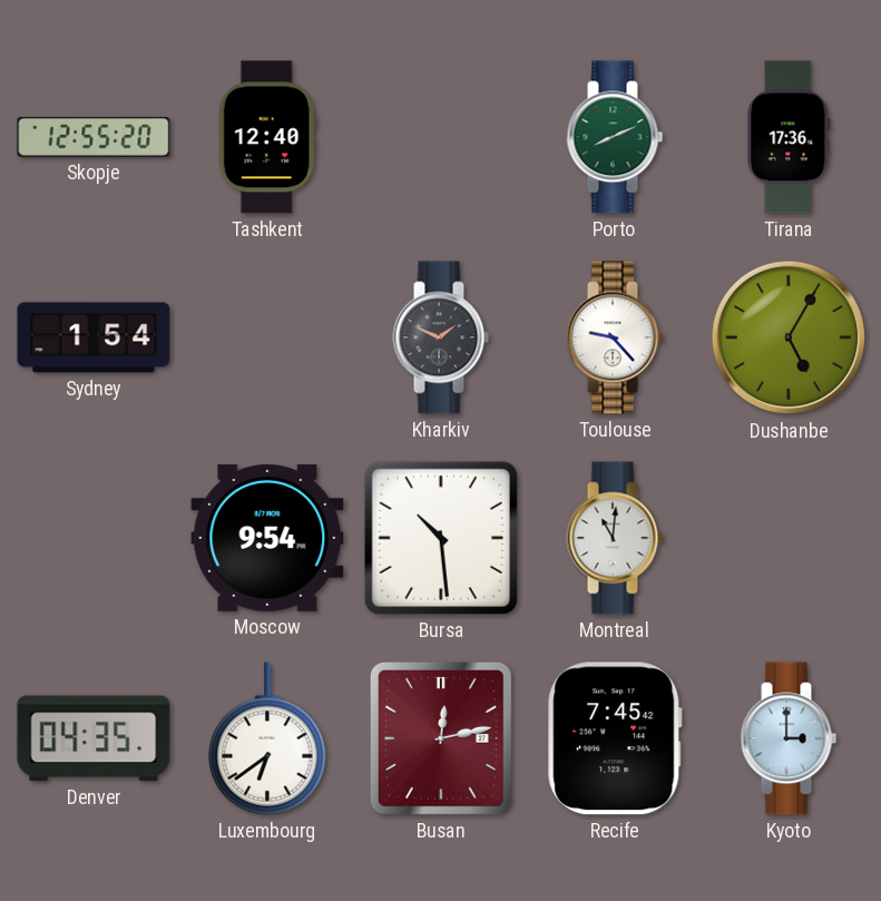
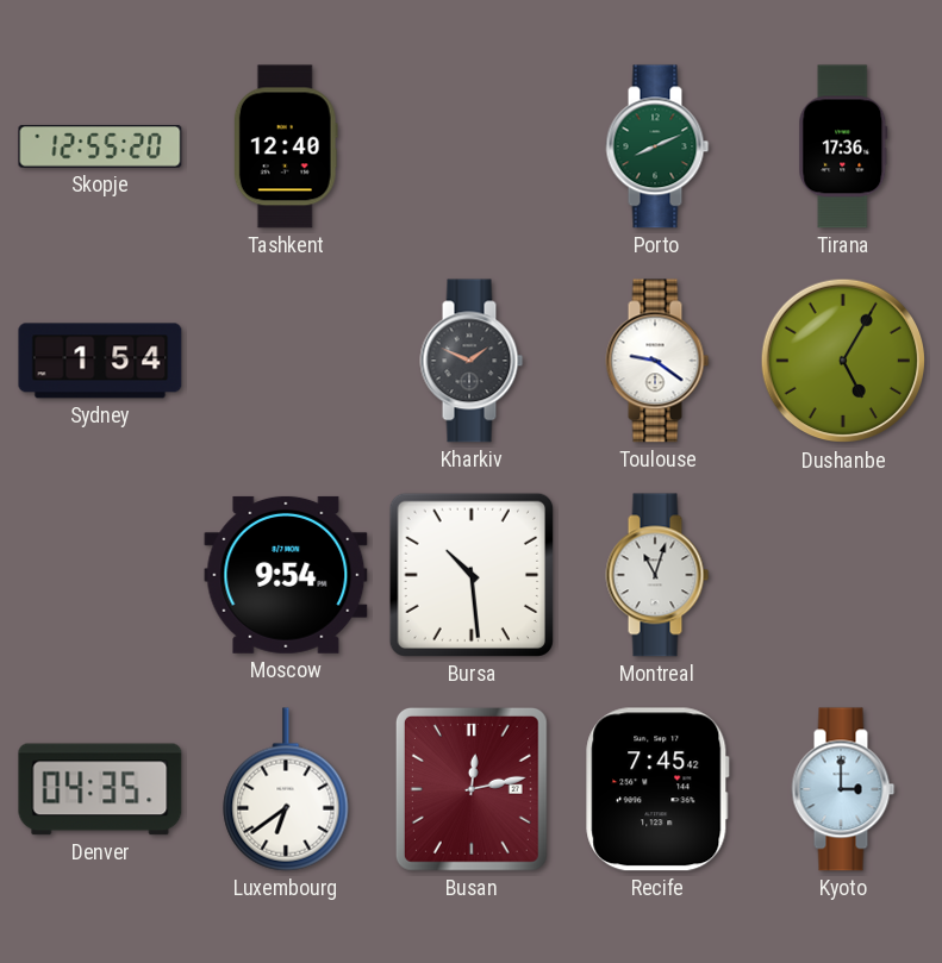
Toulouse: 9:23 -> 9:21 (657, 361)
Montreal: 11:01 -> 11:03 (657, 575)
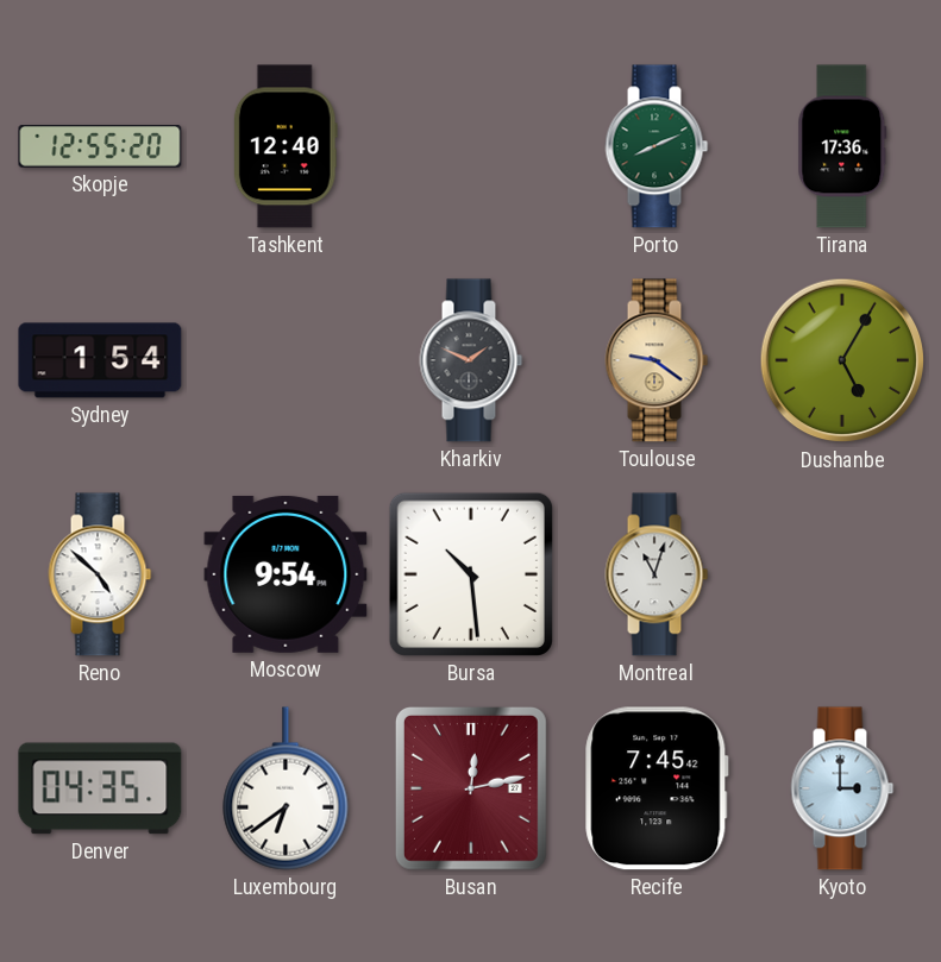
Toulouse dial: white -> champagne (657, 360)
Reno: none -> 4:52 (100, 574)
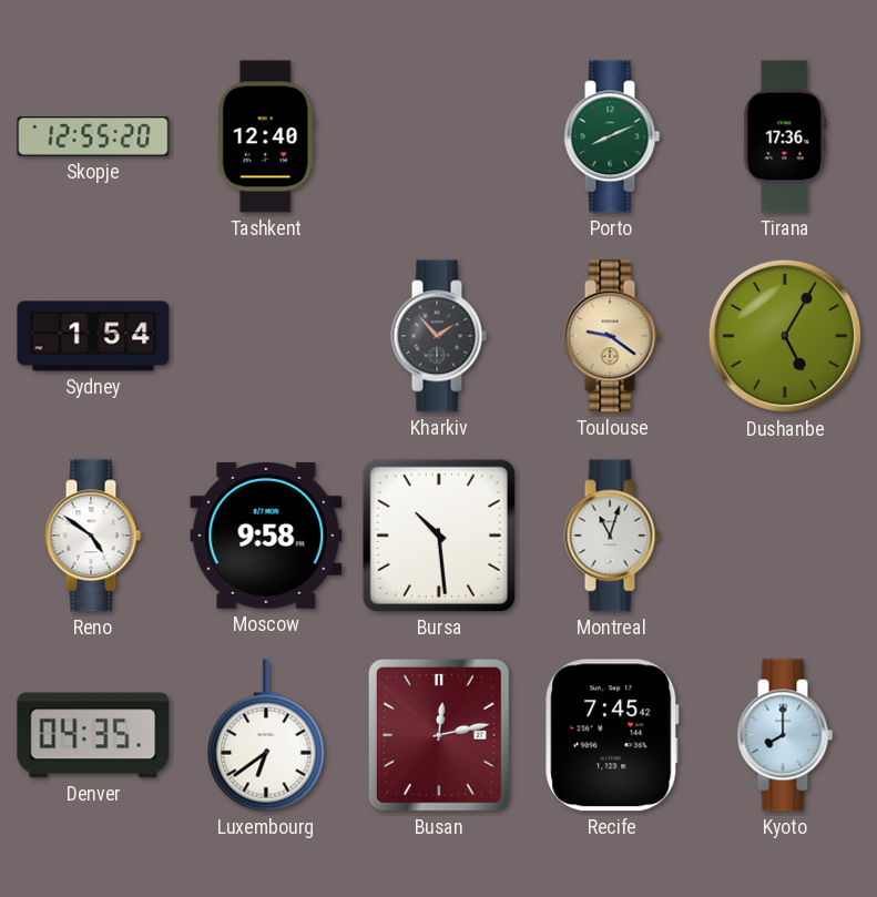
Kharkiv: 1:49 -> 1:53 (439, 336)
Reno: 4:52 -> 4:51 (93, 536)
Moscow: 9:54 -> 9:58 (266, 536)
Kyoto: 3:00 -> 8:00 (785, 735)
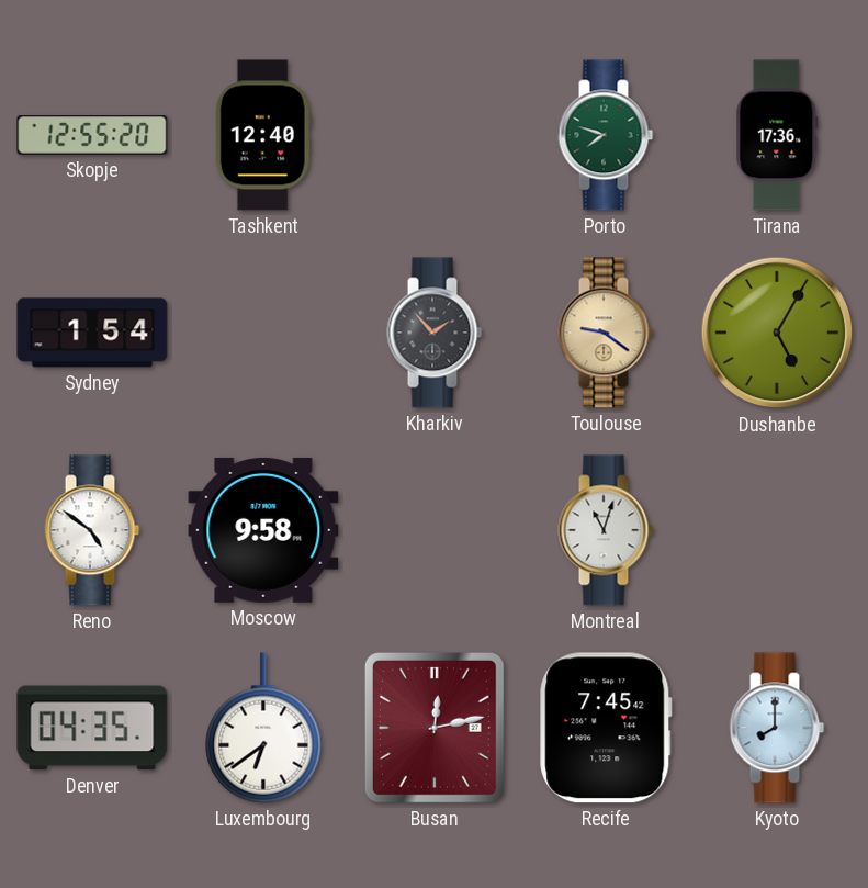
Porto: 8:11 -> 7:48 (606, 135)
Bursa: 10:29 -> none (439, 536)
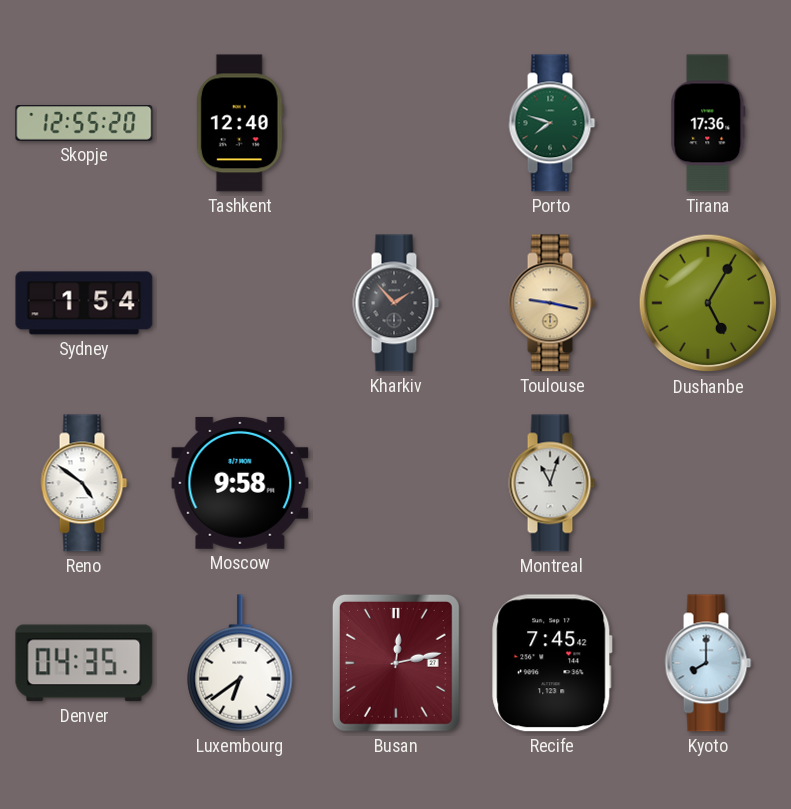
Toulouse: 9:21 -> 9:17 (552, 303)
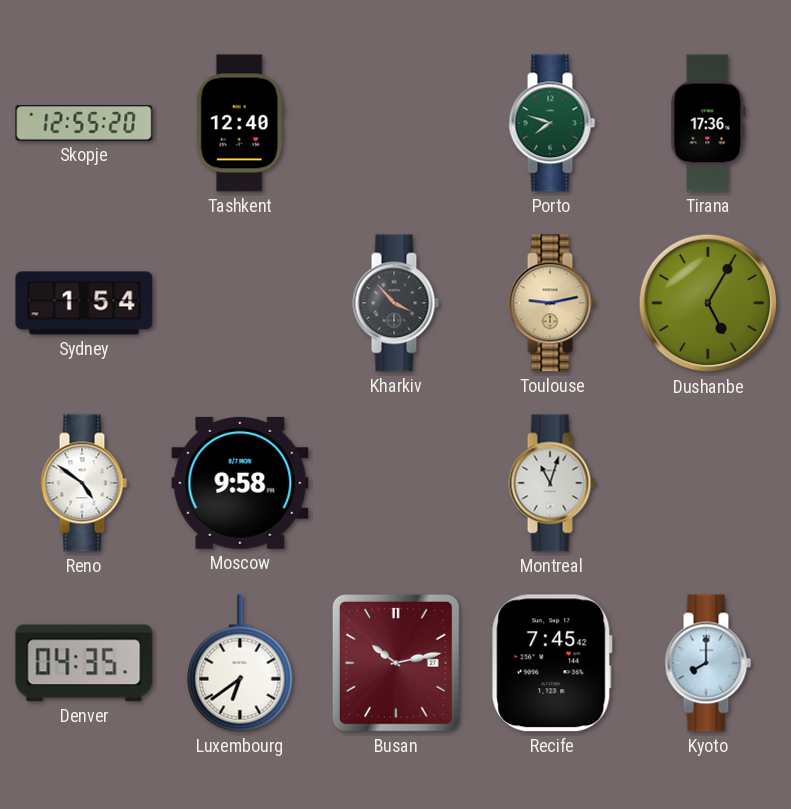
Kharkiv: 1:53 -> 3:53 (396, 303)
Toulouse: 9:17 -> 9:13 (552, 303)
Busan: 12:13 -> 10:13 (396, 663)
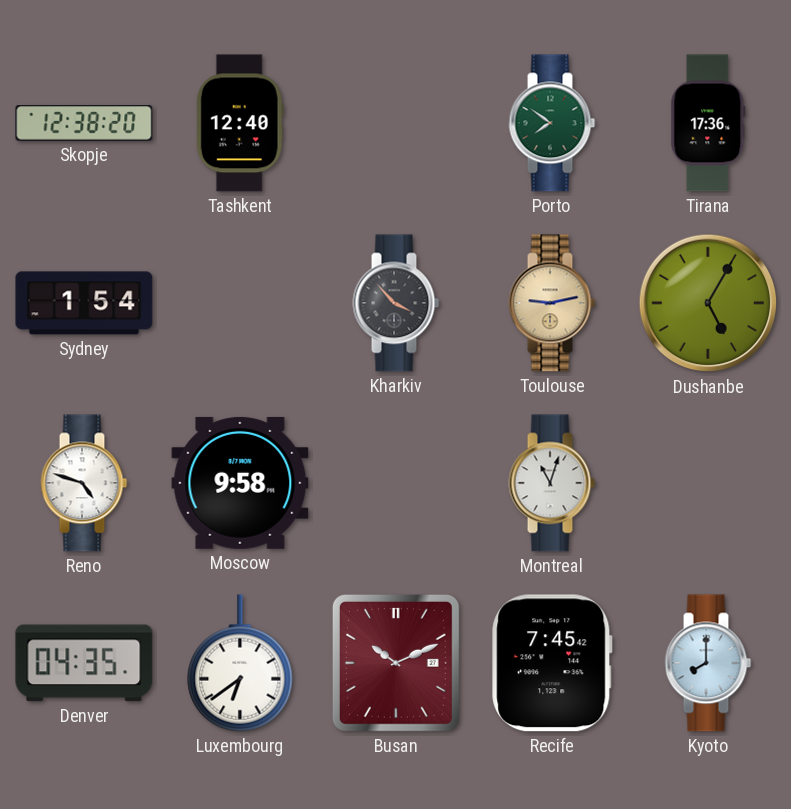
Skopje: 12:55 -> 12:38 (84, 124)
Porto: 7:48 -> 7:51 (552, 123)
Reno: 4:51 -> 4:48 (84, 483)
Busan: 10:13 -> 10:11 (396, 663)
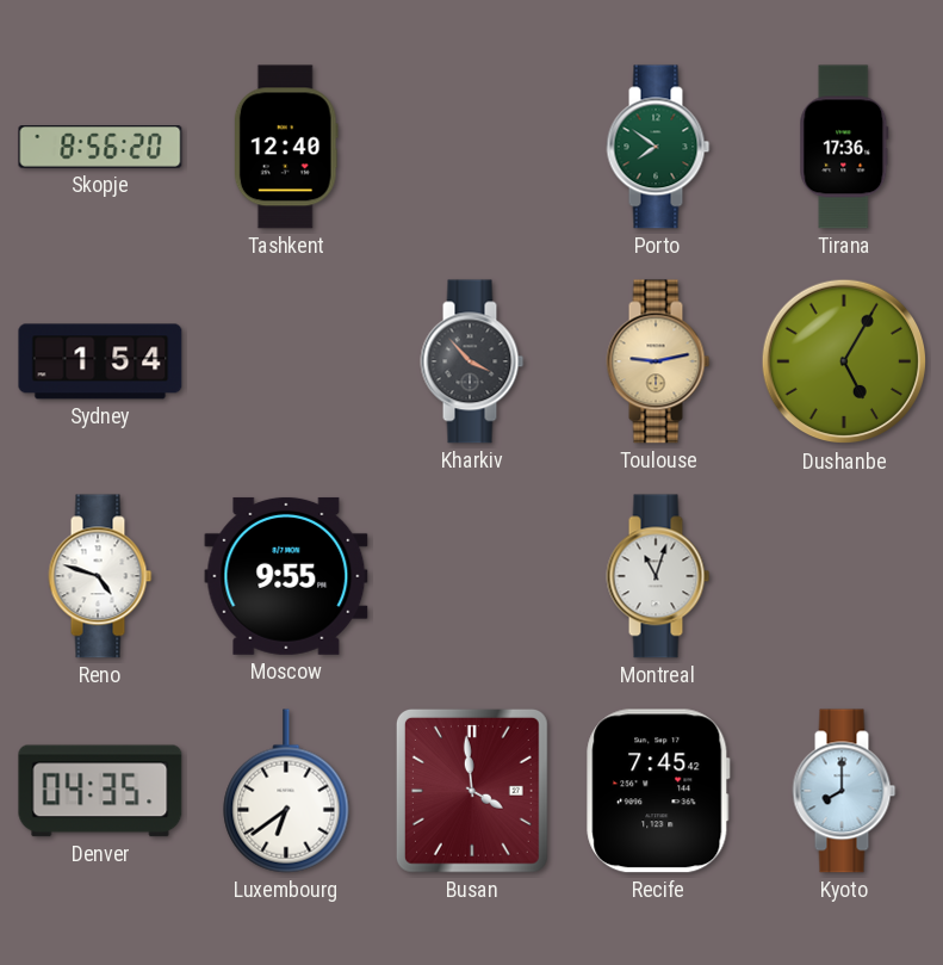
Skopje: 12:38 -> 8:56 (100, 148)
Moscow: 9:58 -> 9:55 (286, 576)
Busan: 10:11 -> 3:59 (472, 791)
